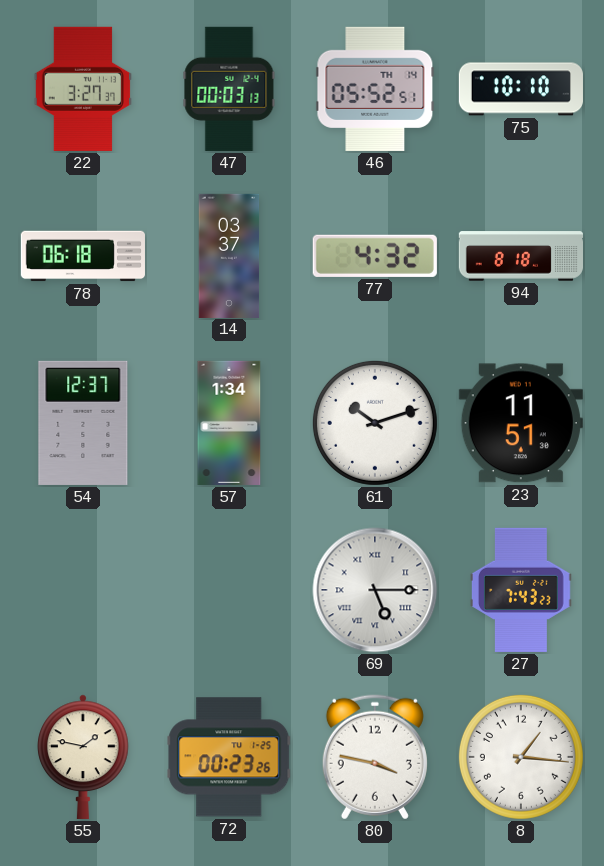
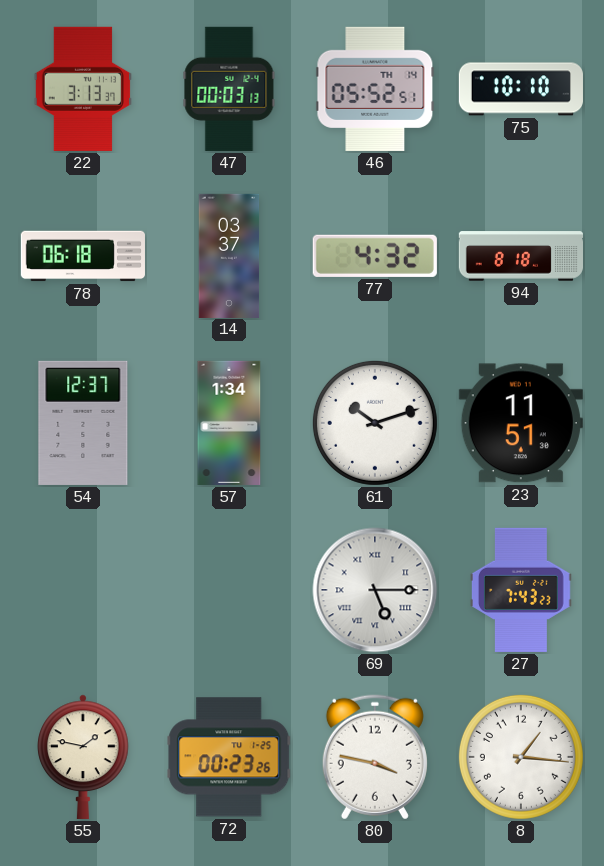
22: 3:27 -> 3:13 (82, 89)
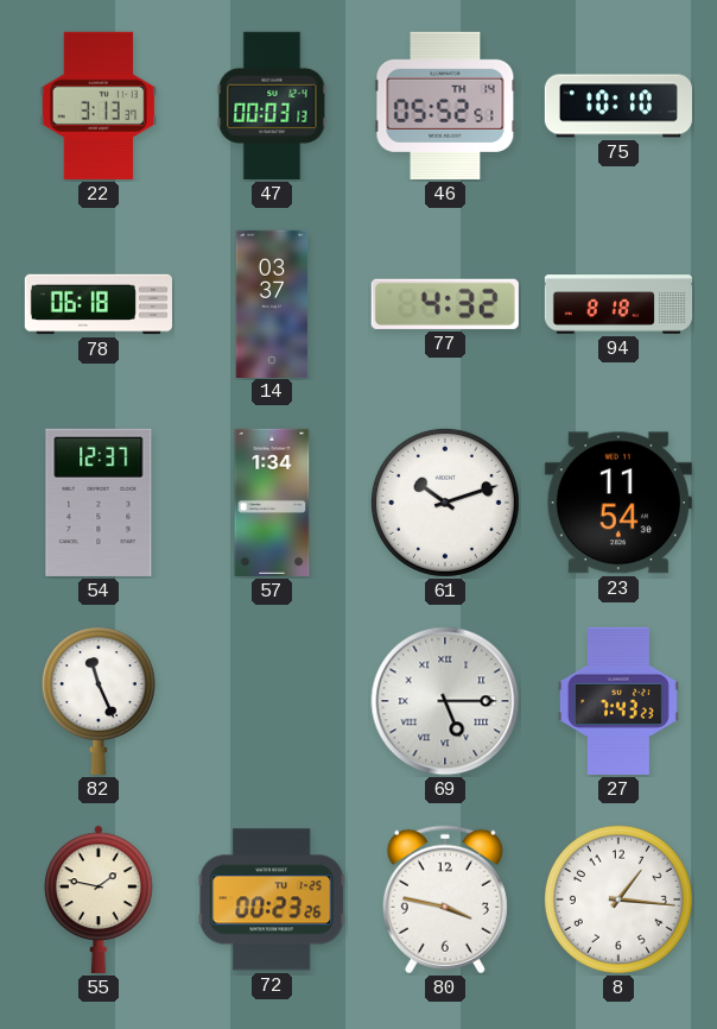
23: 11:51 -> 11:54 (618, 503)
82: none -> 11:26 (99, 701)
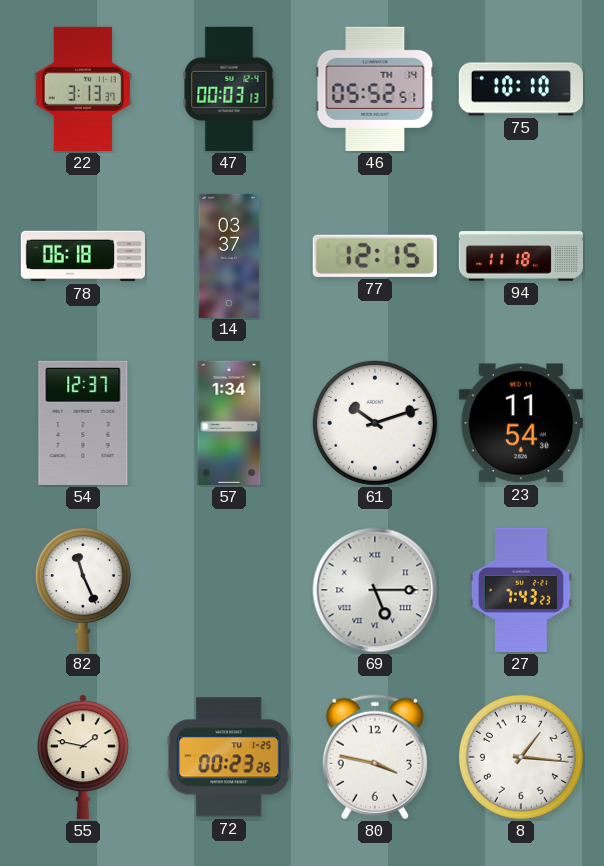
77: 4:32 -> 12:15 (375, 256)
94: 8:18 -> 11:18 (520, 256)
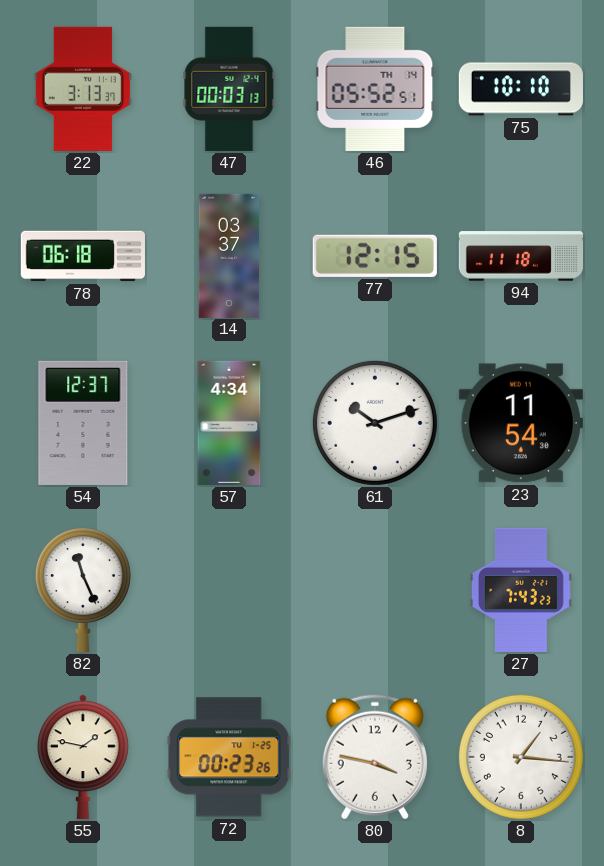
57: 1:34 -> 4:34 (229, 423)
69: 5:15 -> none (375, 590)
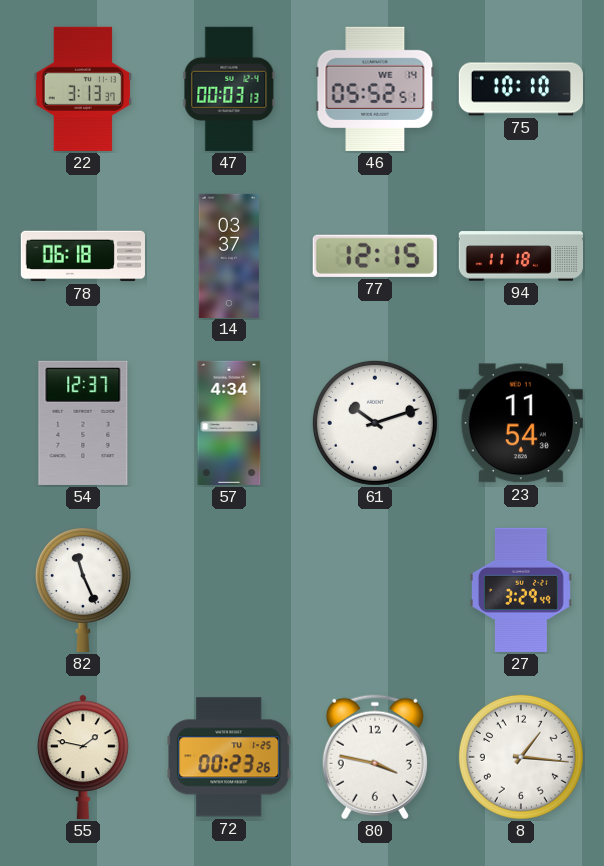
46 date: TH 14 -> WE 14 (375, 89)
27: 7:43 -> 3:29 (521, 590)
